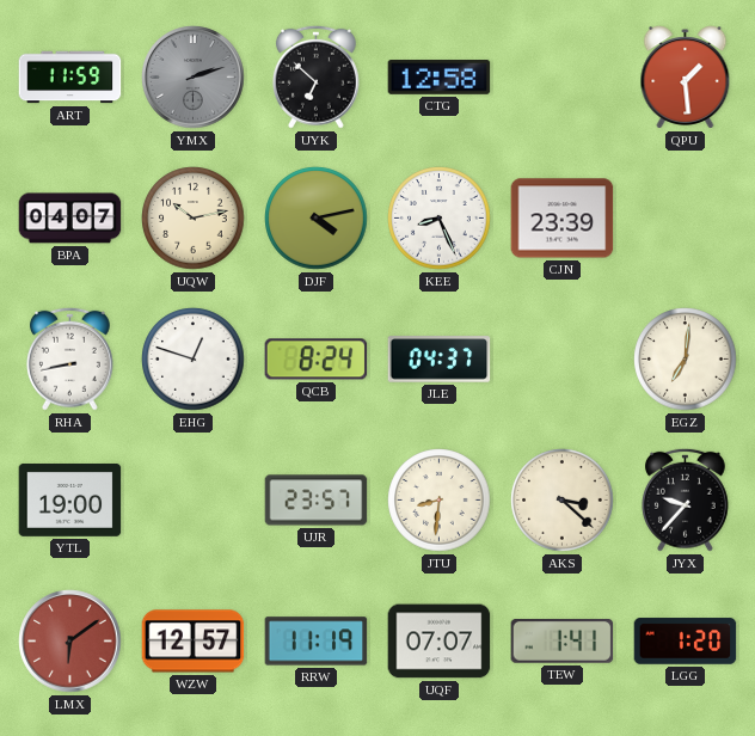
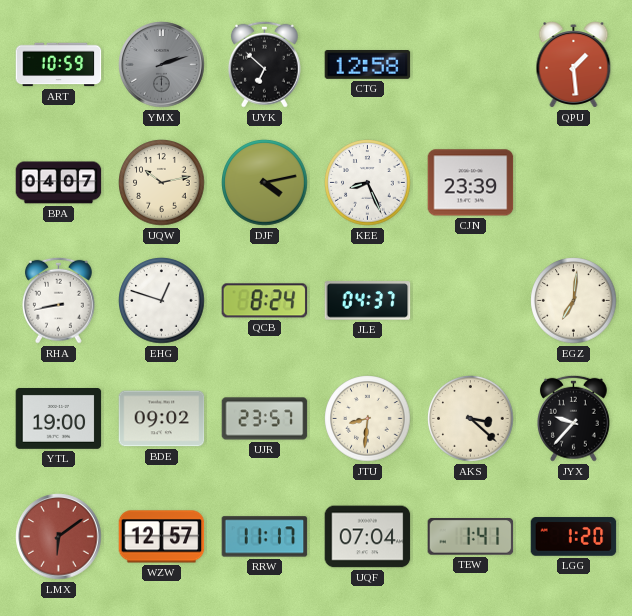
ART: 11:59 -> 10:59 (59, 65)
BDE: none -> 09:02 (162, 419)
RRW: 11:19 -> 11:17 (265, 537)
UQF: 07:07 -> 07:04 (368, 537)
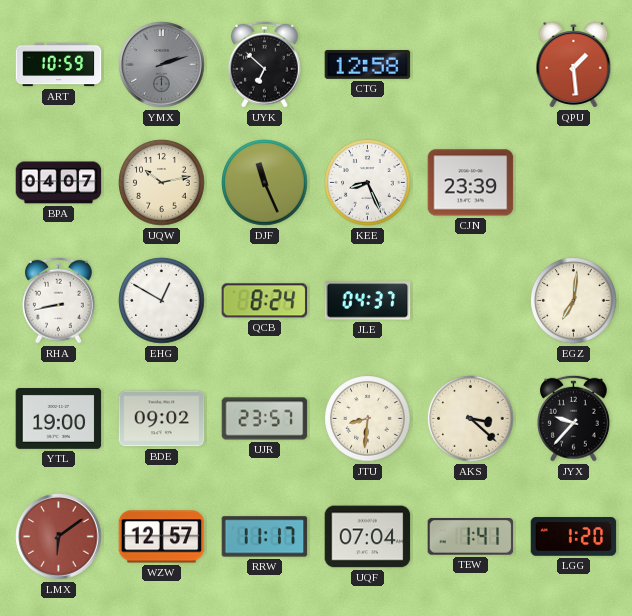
DJF: 4:13 -> 11:26 (265, 183)
EHG: 12:48 -> 12:50 (162, 301)
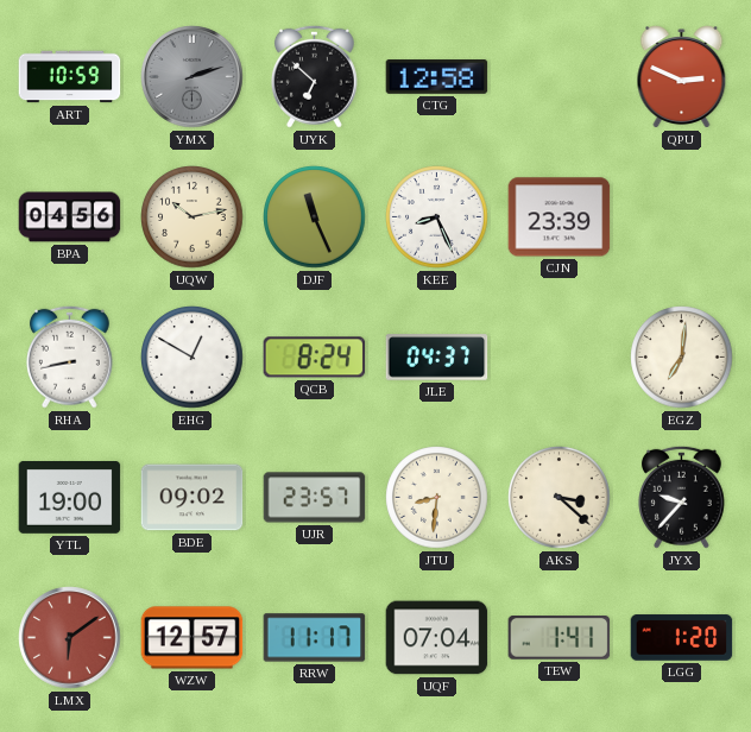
QPU: 1:29 -> 2:49 (682, 77)
BPA: 04:07 -> 04:56 (70, 217)
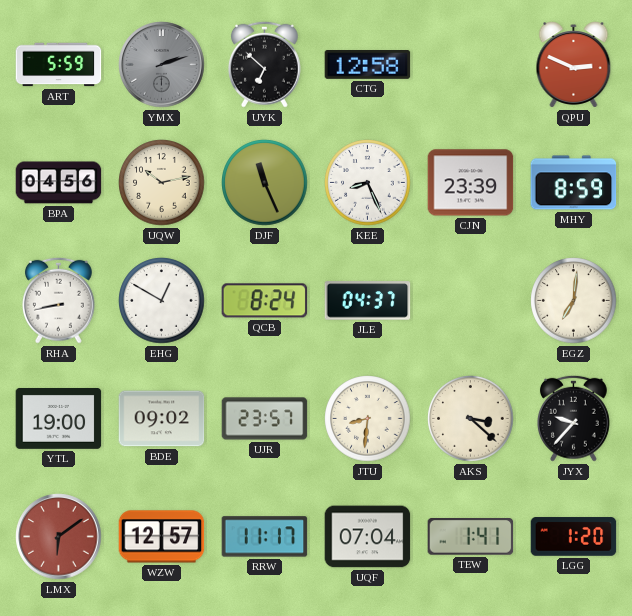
ART: 10:59 -> 5:59 (59, 65)
MHY: none -> 8:59 (574, 183)
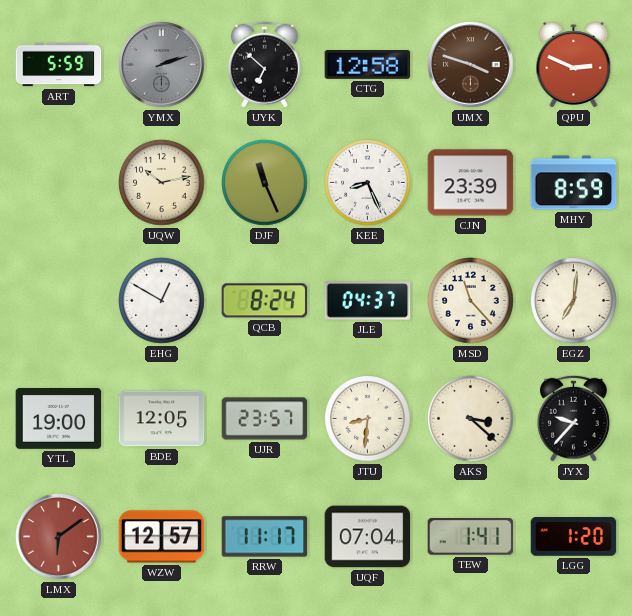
UMX: none -> 3:48 (471, 65)
BPA: 04:56 -> none (59, 183)
RHA: 8:43 -> none (58, 300)
MSD: none -> 11:23 (471, 301)
BDE: 09:02 -> 12:05 (162, 419)
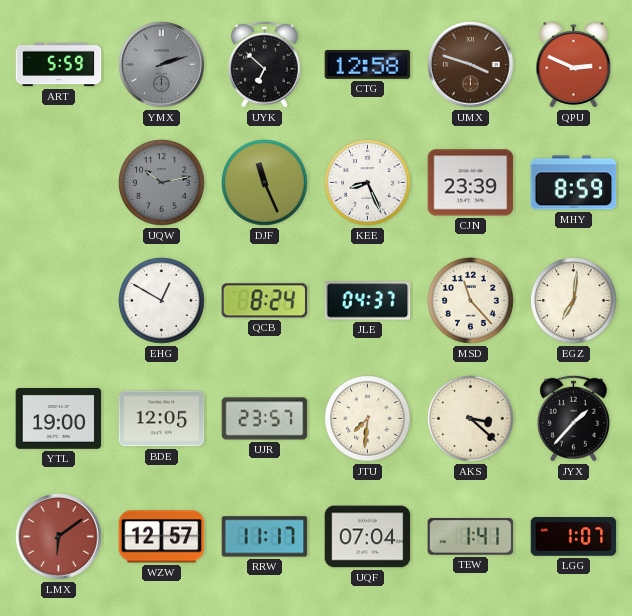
UQW dial: cream -> grey (162, 183)
JTU: 8:31 -> 7:31 (368, 419)
JYX: 9:37 -> 1:37 (573, 418)
LGG: 1:20 -> 1:07 (574, 537)
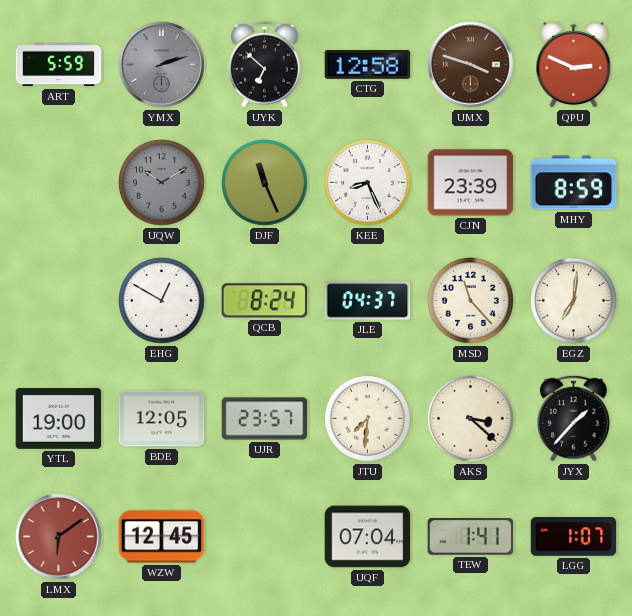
UQW: 10:13 -> 10:10 (162, 183)
WZW: 12:57 -> 12:45 (162, 537)
RRW: 11:17 -> none (265, 537)
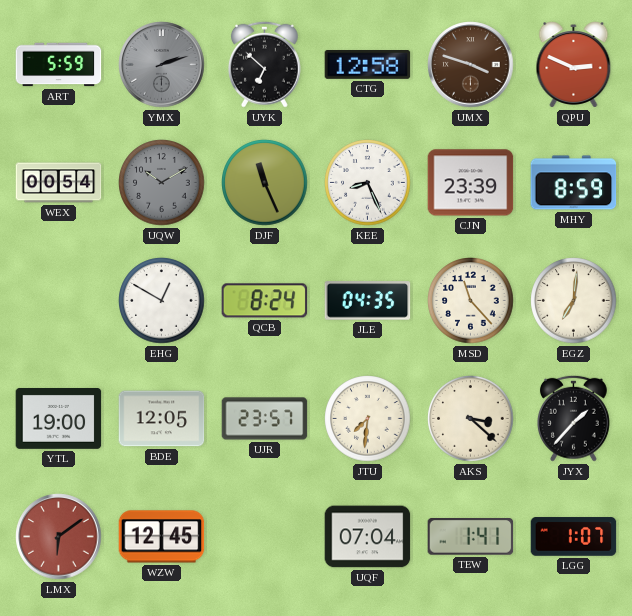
WEX: none -> 00:54 (59, 183)
JLE: 04:37 -> 04:35 (368, 301)
